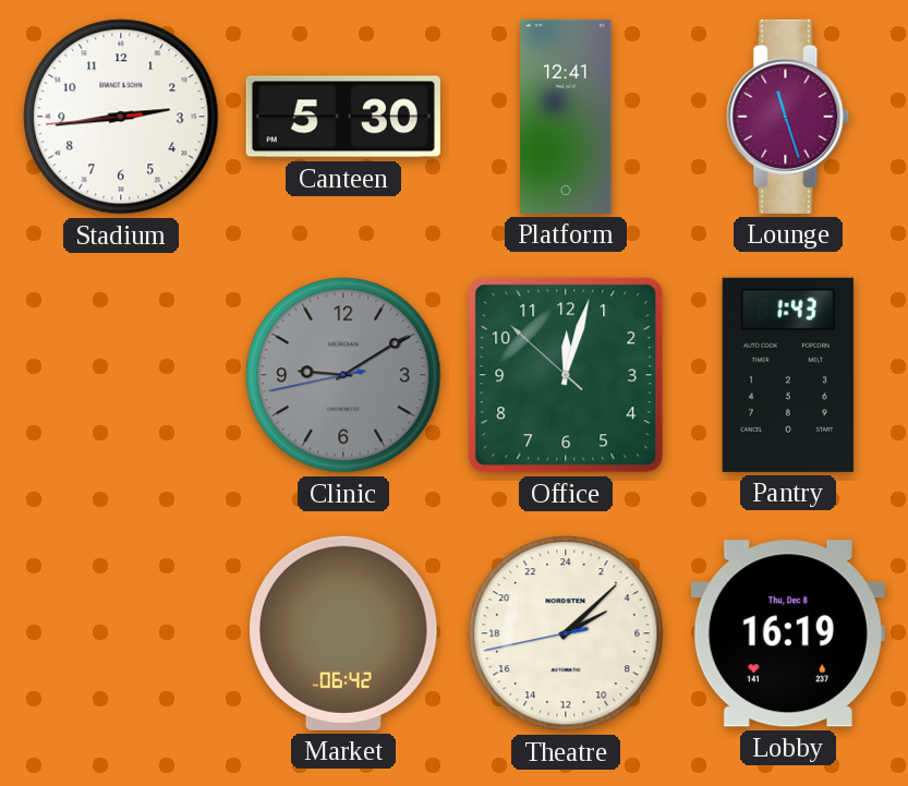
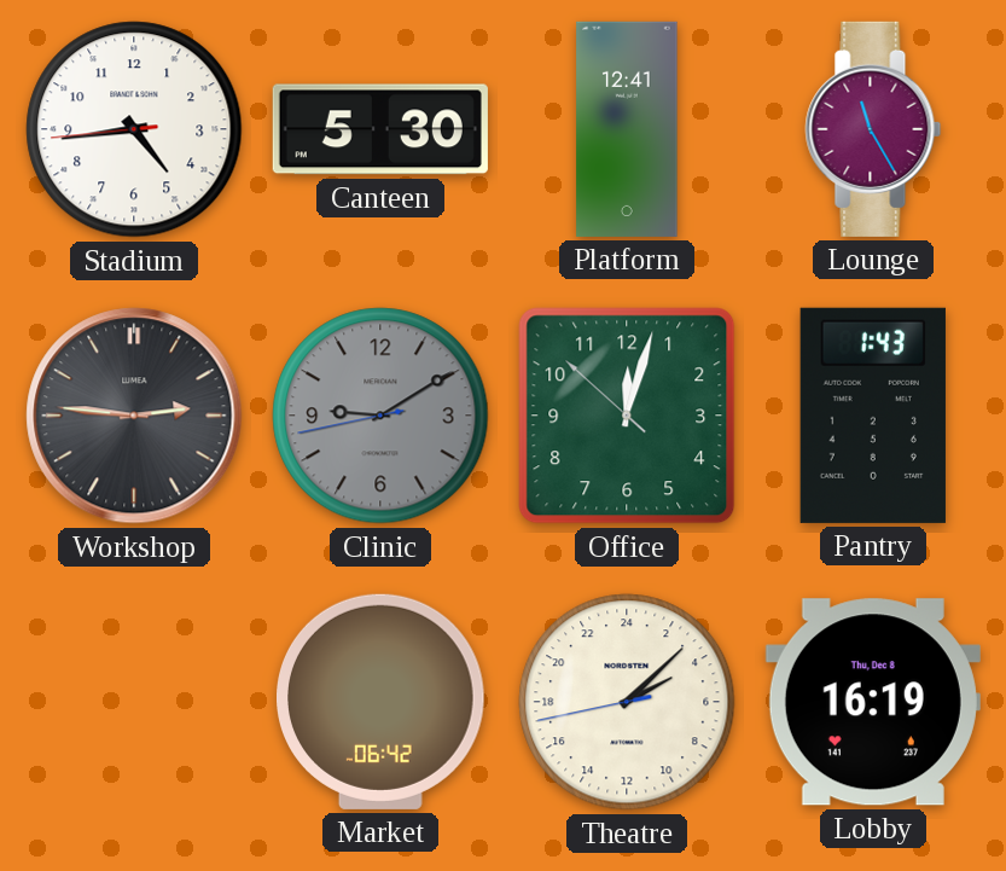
Stadium: 2:43 -> 4:43 (134, 129)
Lounge: 11:27 -> 11:25 (873, 129)
Workshop: none -> 2:46 (134, 416)
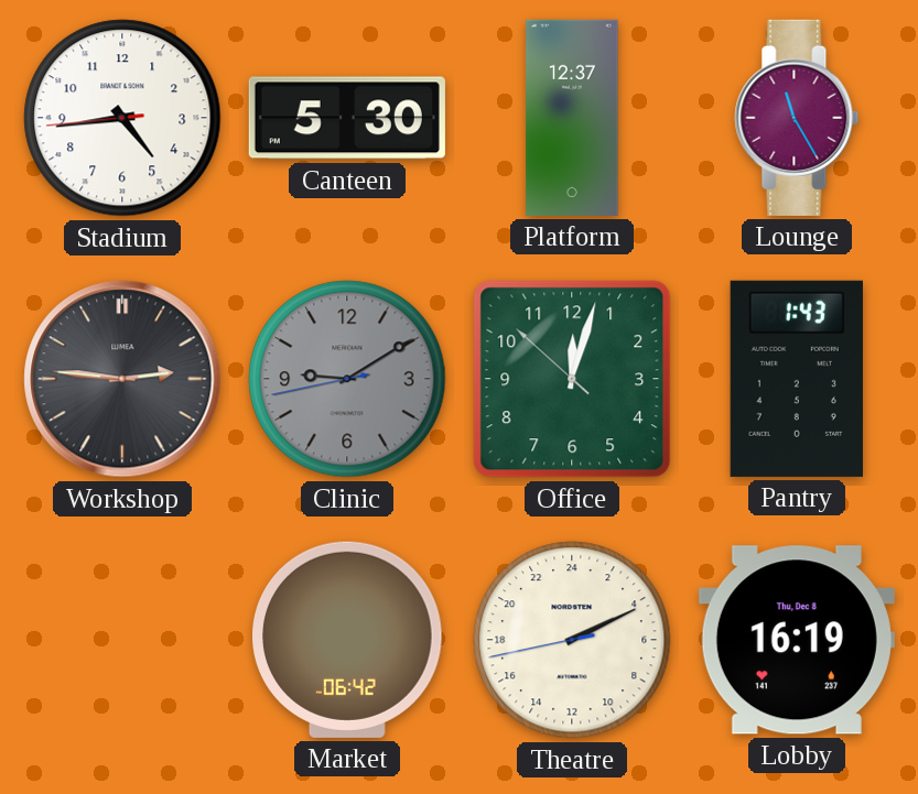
Platform: 12:41 -> 12:37 (572, 118)
Theatre: 4:07 -> 4:10 (572, 640)
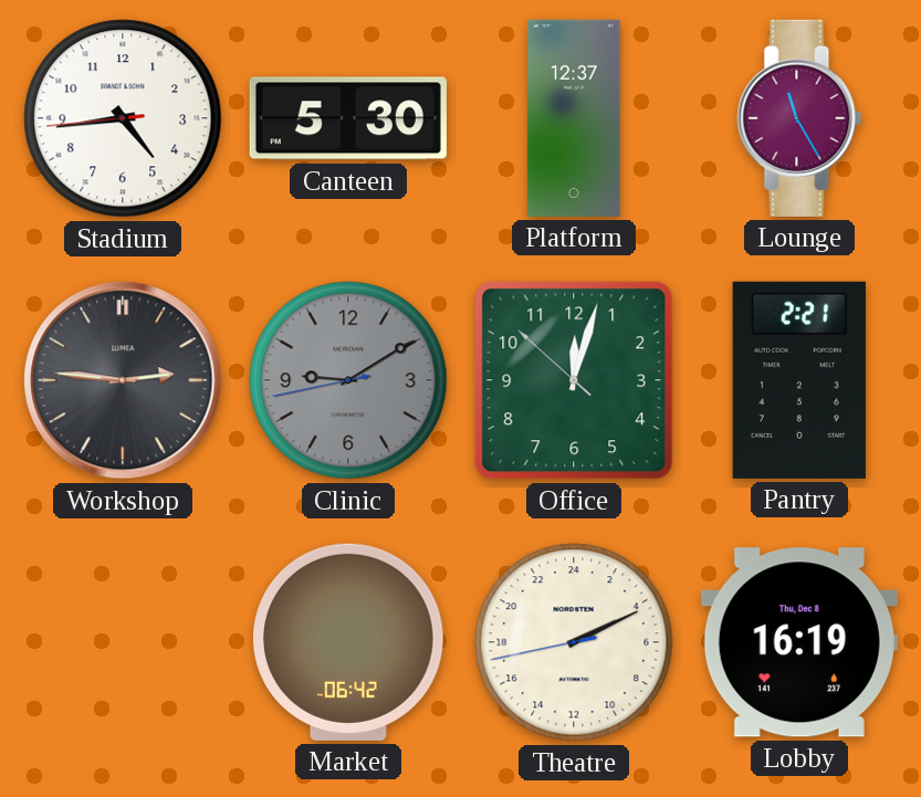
Pantry: 1:43 -> 2:21 (799, 380)
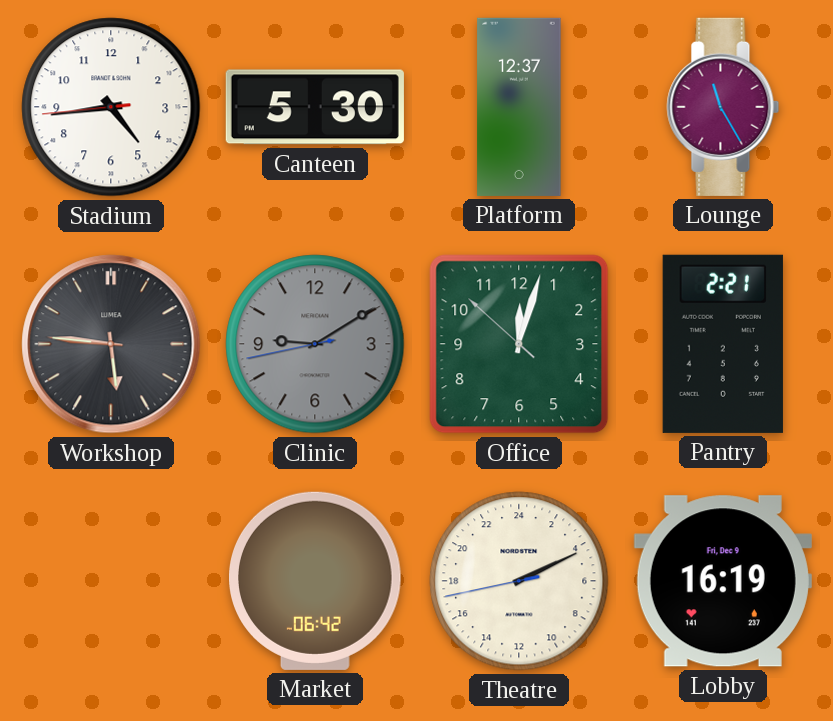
Workshop: 2:46 -> 5:46 (111, 344)
Lobby date: Thu, Dec 8 -> Fri, Dec 9 (723, 581)
